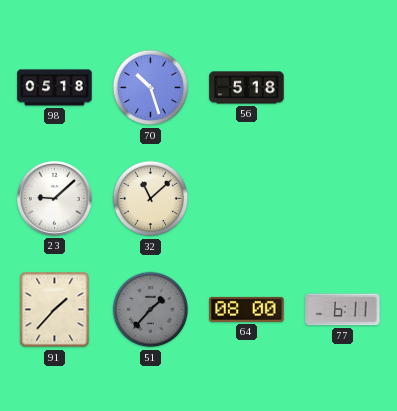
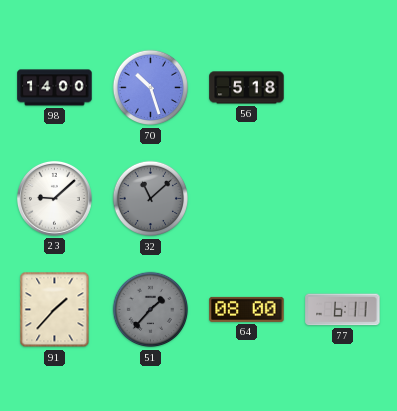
98: 05:18 -> 14:00 (55, 88)
32 dial: cream -> grey (151, 199)
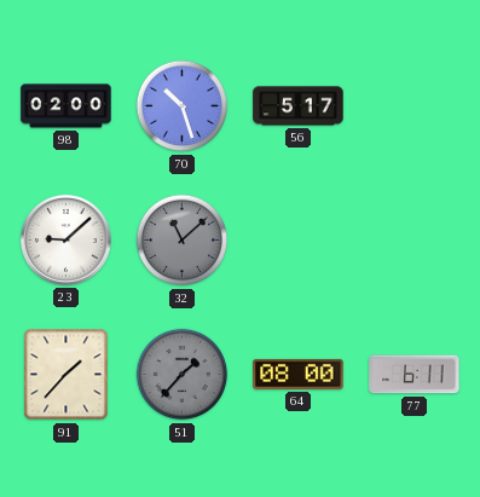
98: 14:00 -> 02:00 (66, 106)
56: 5:18 -> 5:17 (299, 106)
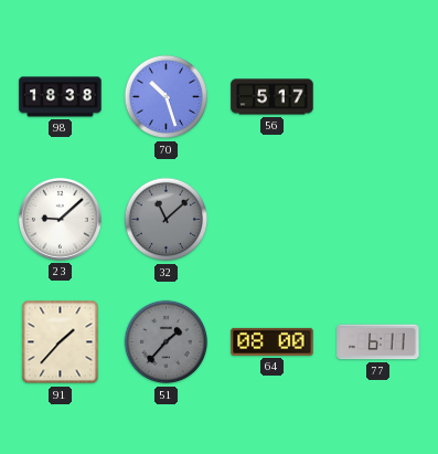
98: 02:00 -> 18:38 (61, 97)
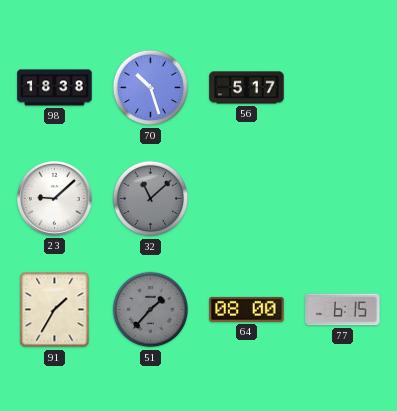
91: 1:37 -> 1:35 (55, 310)
77: 6:11 -> 6:15 (343, 310)
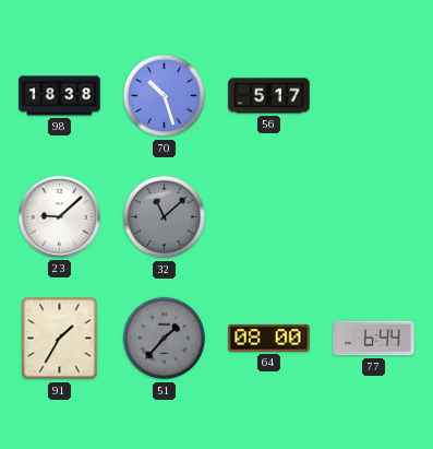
77: 6:15 -> 6:44 (374, 339)
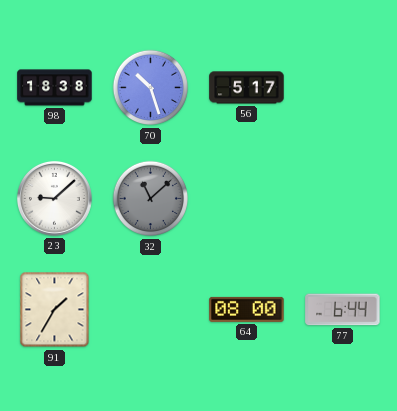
51: 1:37 -> none (165, 339)
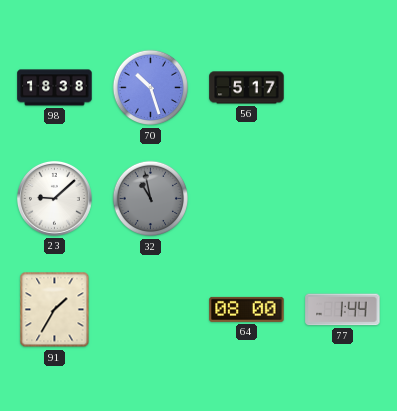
32: 11:08 -> 10:58 (151, 199)
77: 6:44 -> 1:44 (343, 310)
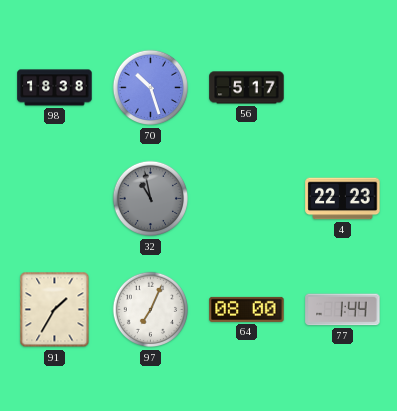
23: 9:08 -> none (54, 198)
4: none -> 22:23 (343, 199)
97: none -> 7:04 (151, 310)
